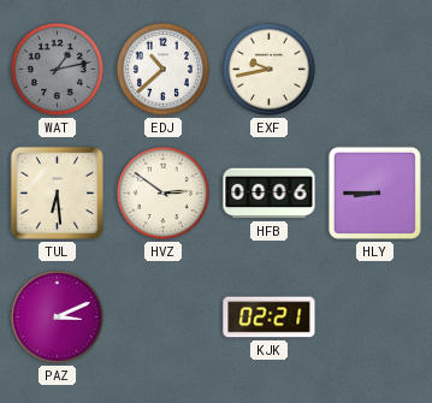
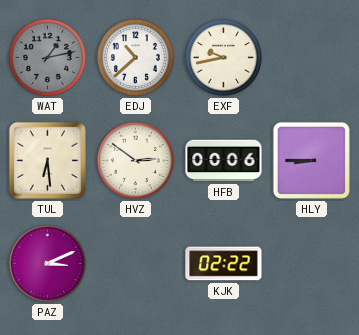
KJK: 02:21 -> 02:22 (224, 264)
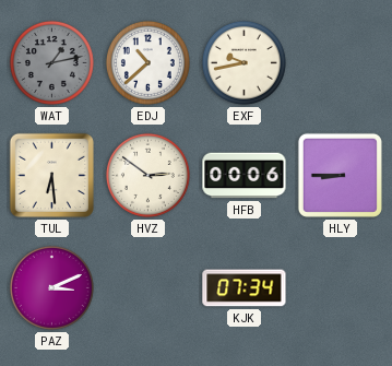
KJK: 02:22 -> 07:34 (245, 288)
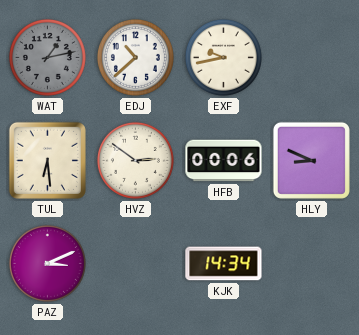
HLY: 8:45 -> 8:49 (311, 160)
KJK: 07:34 -> 14:34 (224, 264)
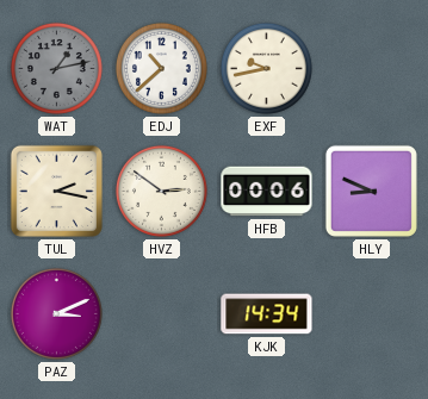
TUL: 6:29 -> 2:17 (56, 191)
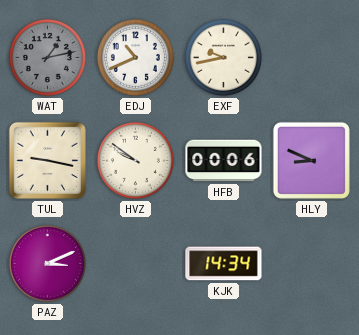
EDJ: 10:38 -> 10:41 (135, 57)
TUL: 2:17 -> 9:17 (47, 160)
HVZ: 2:51 -> 9:51 (135, 160)
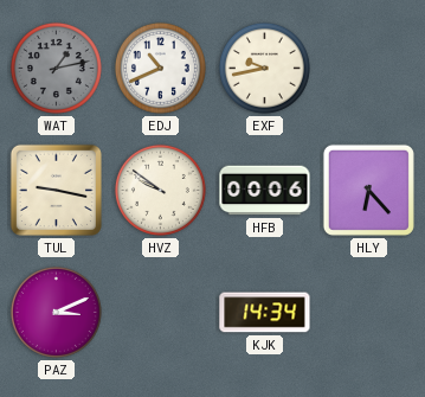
HLY: 8:49 -> 6:23 (368, 190)
